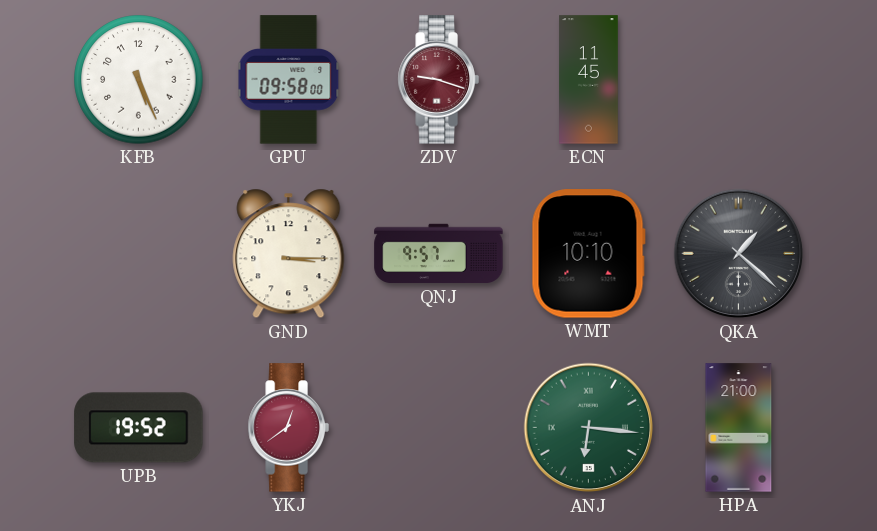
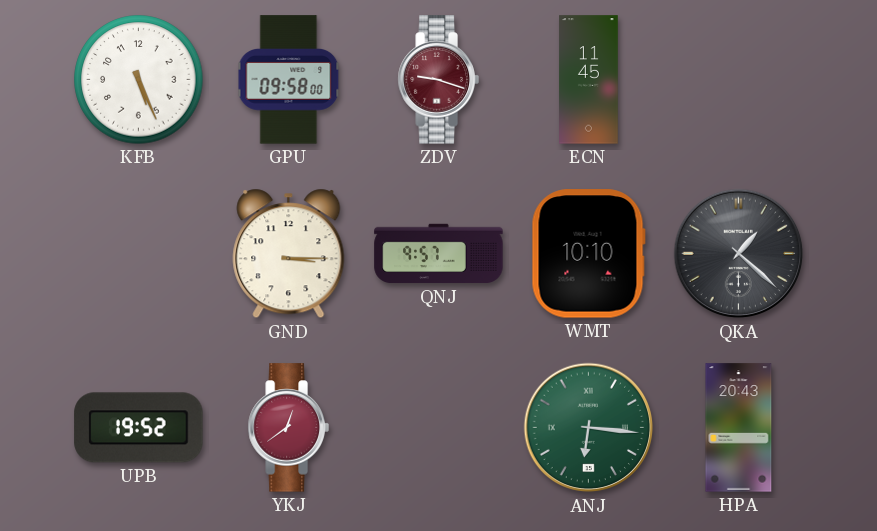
HPA: 21:00 -> 20:43 (739, 428)
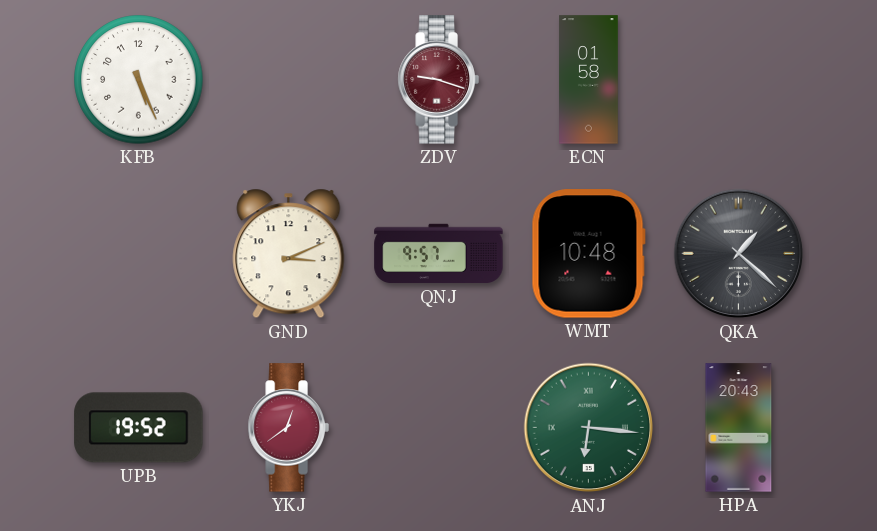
GPU: 09:58 -> none (289, 80)
ECN: 11:45 -> 01:58 (589, 80)
GND: 3:15 -> 3:11 (289, 254)
WMT: 10:10 -> 10:48 (588, 254)
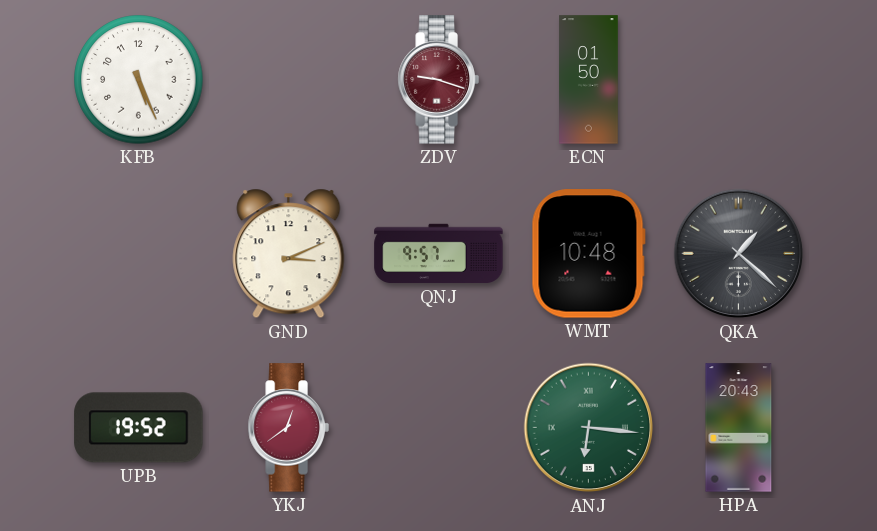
ECN: 01:58 -> 01:50 (589, 80)
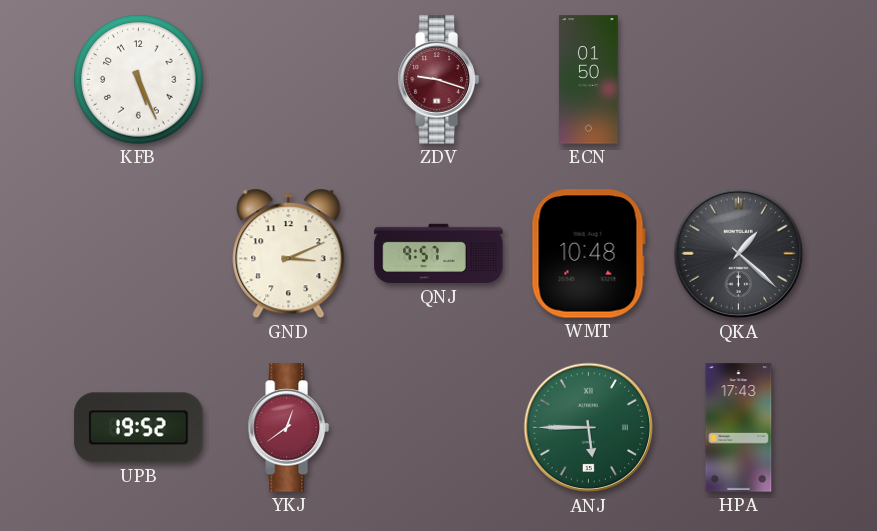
ANJ: 6:16 -> 5:45 (589, 428)
HPA: 20:43 -> 17:43 (739, 428)
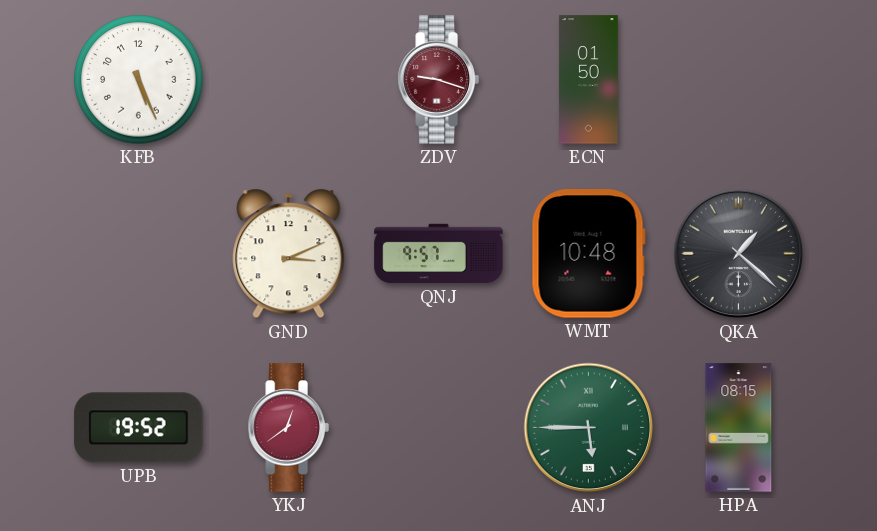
HPA: 17:43 -> 08:15 (739, 428)
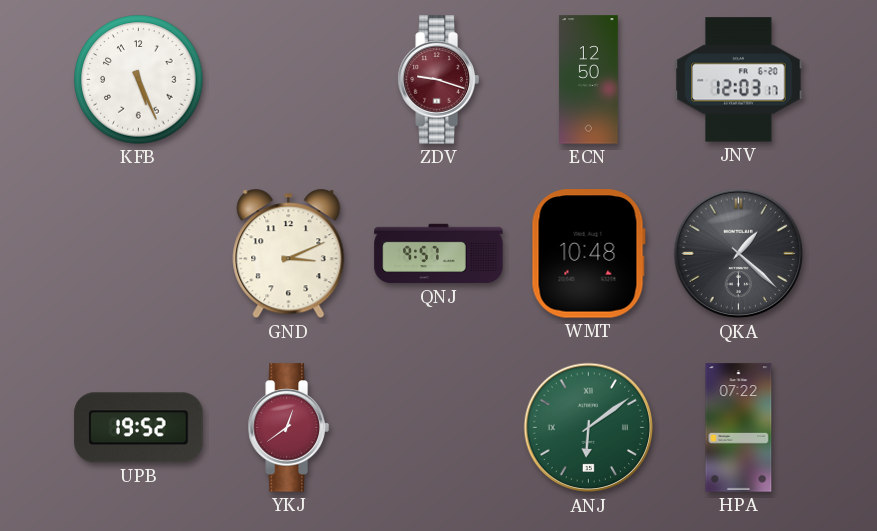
ECN: 01:50 -> 12:50 (589, 80)
JNV: none -> 12:03 (739, 80)
ANJ: 5:45 -> 6:09 (589, 428)
HPA: 08:15 -> 07:22 (739, 428)
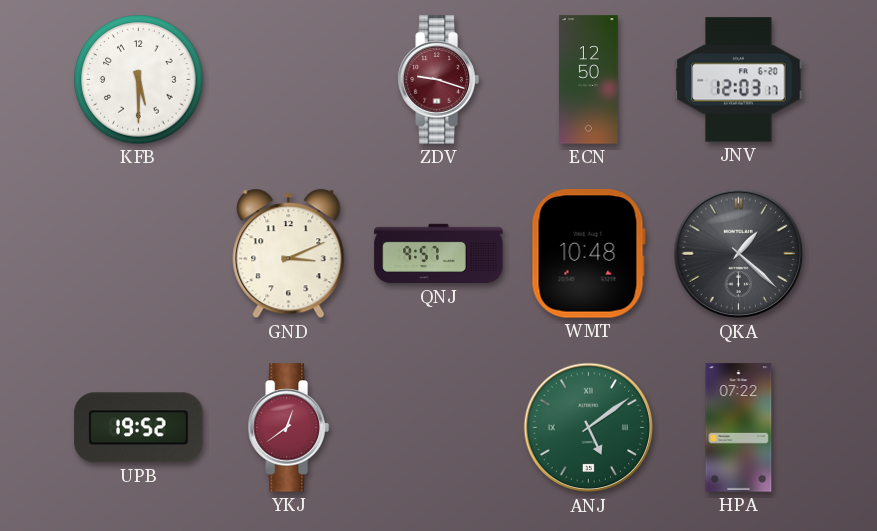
KFB: 5:26 -> 5:30 (139, 80)
ANJ: 6:09 -> 5:09 (589, 428)
